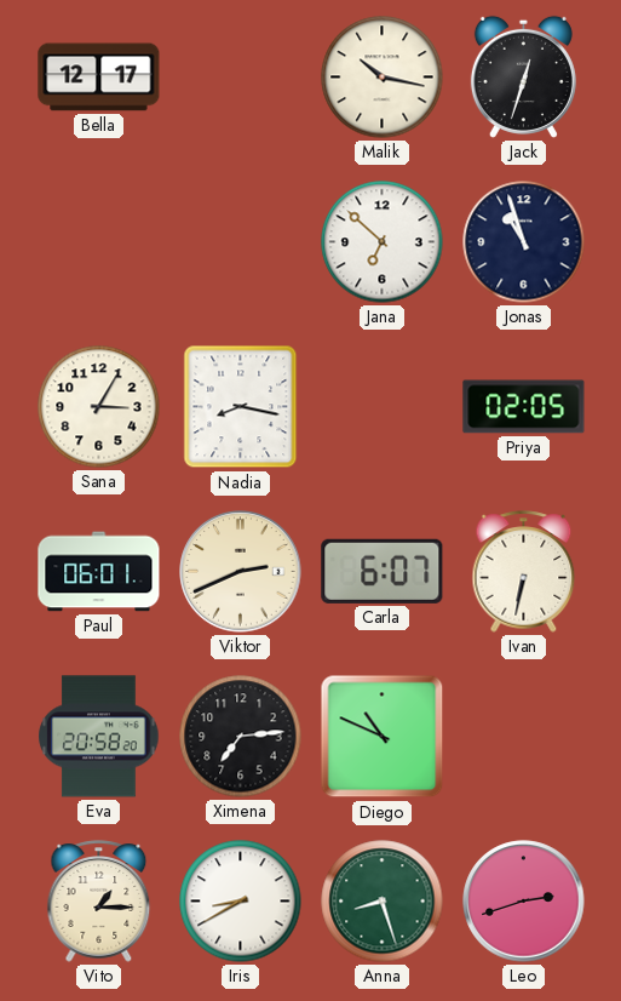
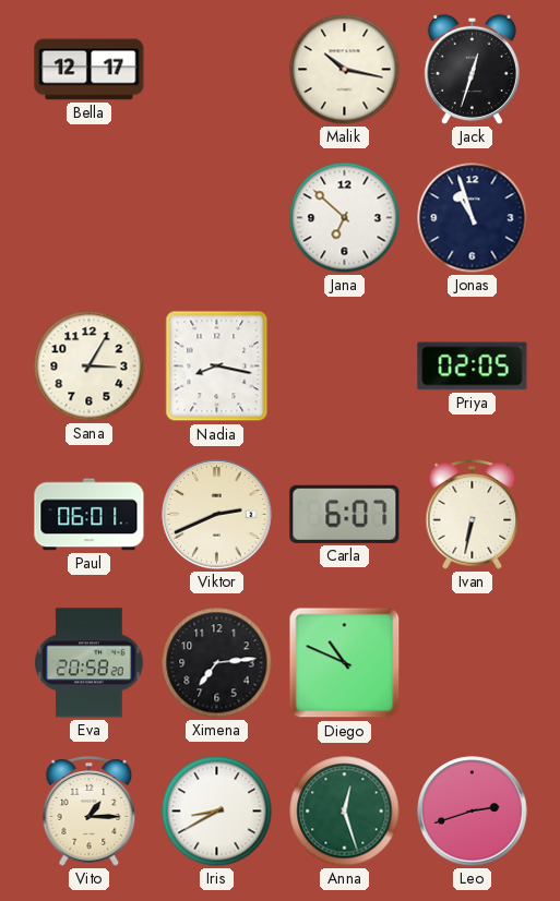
Anna: 8:27 -> 12:27 (345, 812)
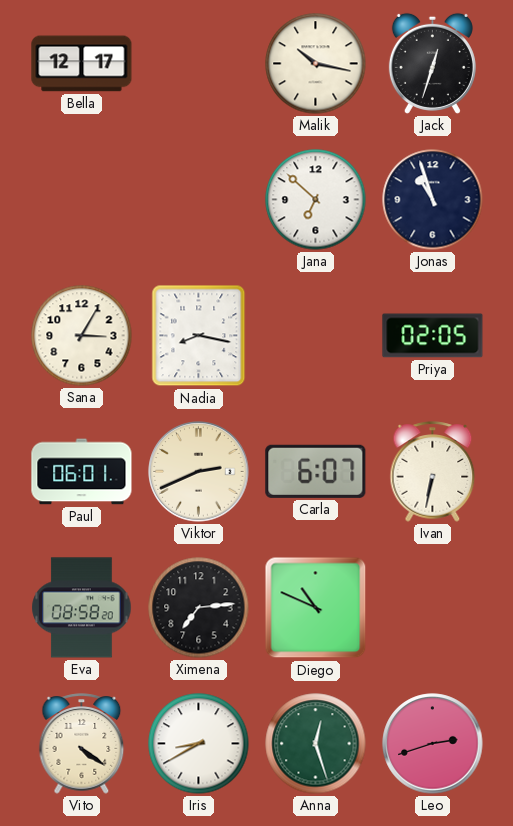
Eva: 20:58 -> 08:58 (82, 608)
Vito: 1:15 -> 4:21 (82, 744)
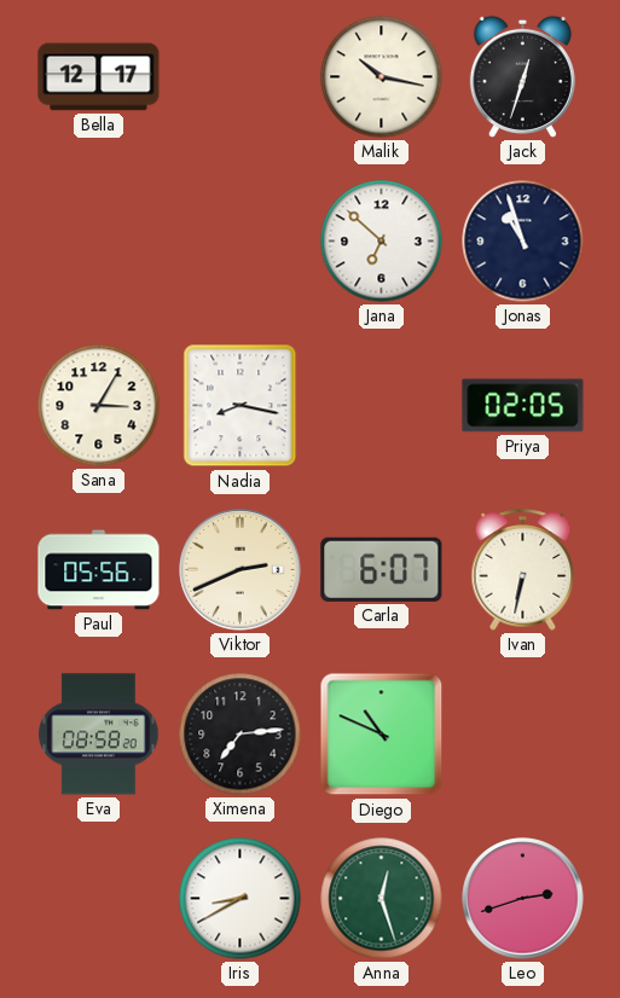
Paul: 06:01 -> 05:56 (99, 570)
Vito: 4:21 -> none (82, 744)
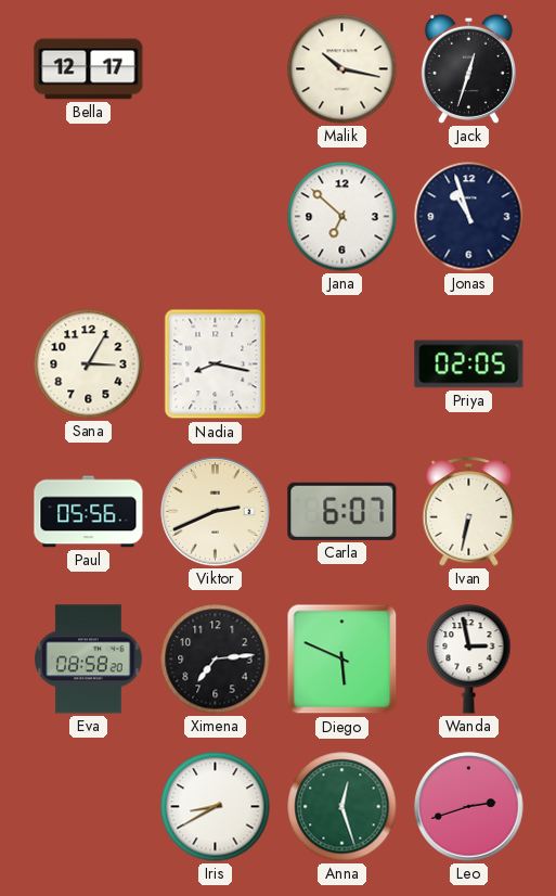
Diego: 10:49 -> 5:49 (342, 660)
Wanda: none -> 2:58 (469, 660)
